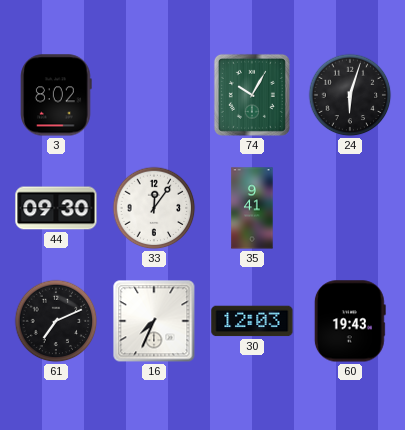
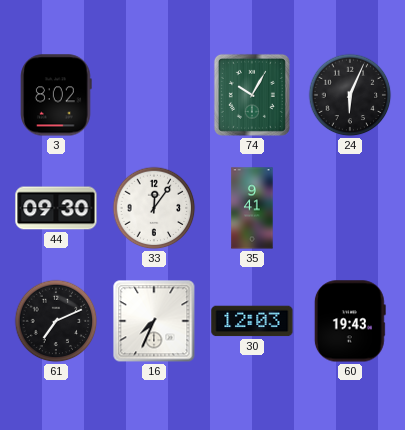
24: 6:03 -> 6:04 (350, 95)
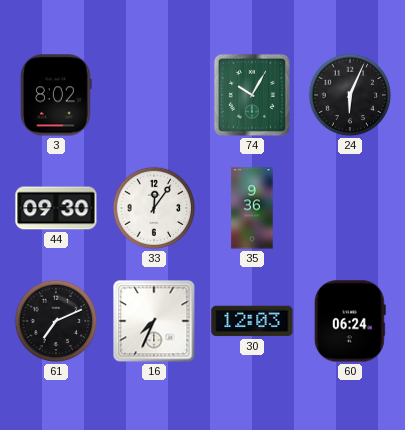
35: 9:41 -> 9:36 (252, 208)
60: 19:43 -> 06:24 (350, 321)
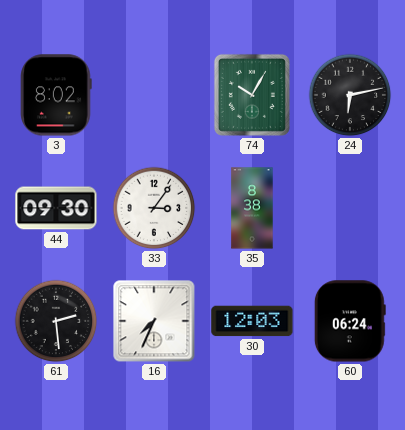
24: 6:04 -> 6:13 (350, 95)
33: 12:06 -> 3:06 (154, 208)
35: 9:36 -> 8:38 (252, 208)
61: 7:11 -> 2:29 (56, 321)
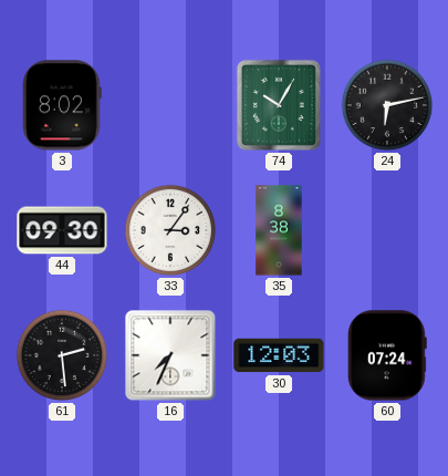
60: 06:24 -> 07:24 (387, 355)
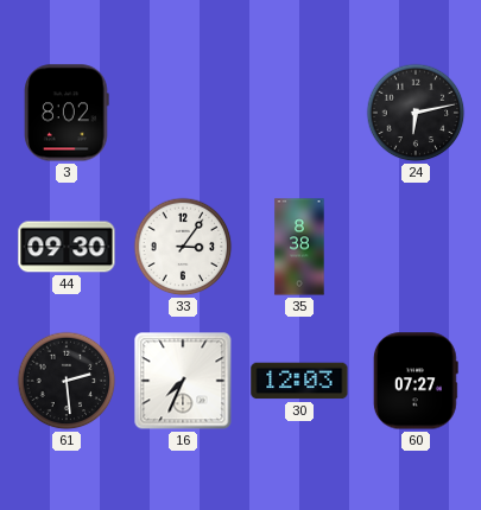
74: 10:05 -> none (279, 105)
60: 07:24 -> 07:27 (416, 381)
